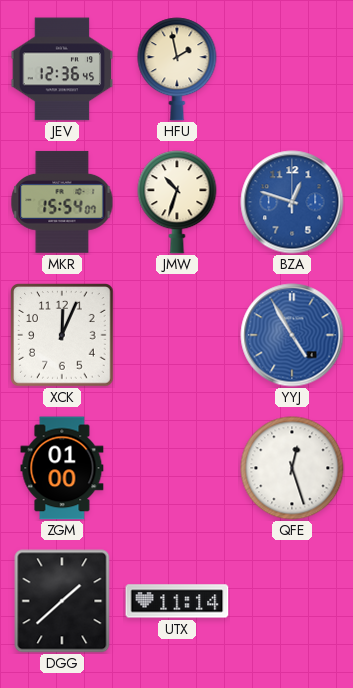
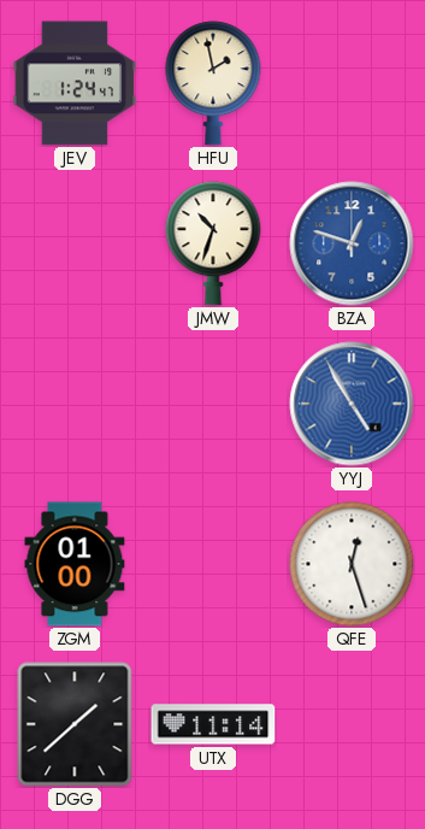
JEV: 12:36 -> 1:24 (75, 83)
MKR: 15:54 -> none (62, 202)
XCK: 12:04 -> none (62, 335)
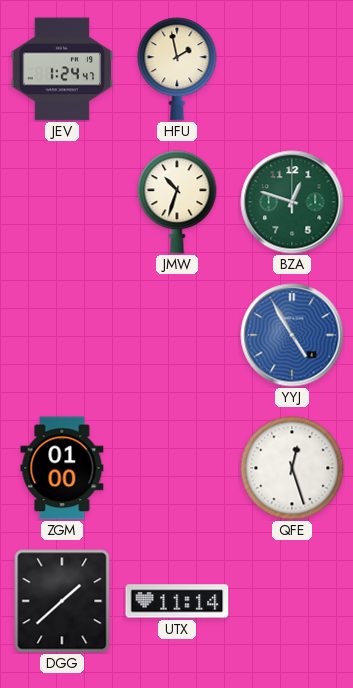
BZA dial: blue -> green (292, 202)
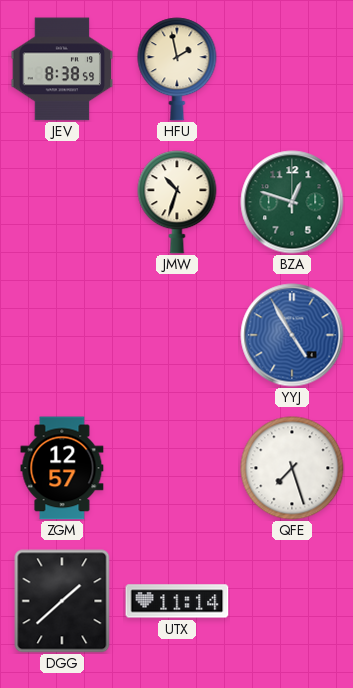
JEV: 1:24 -> 8:38 (62, 69)
ZGM: 01:00 -> 12:57 (62, 468)
QFE: 12:27 -> 7:27 (292, 468)
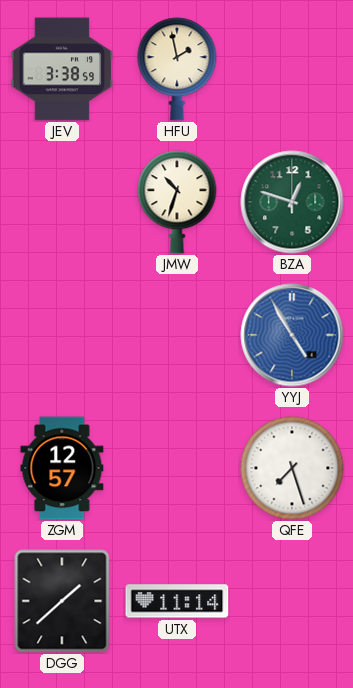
JEV: 8:38 -> 3:38 (62, 69)
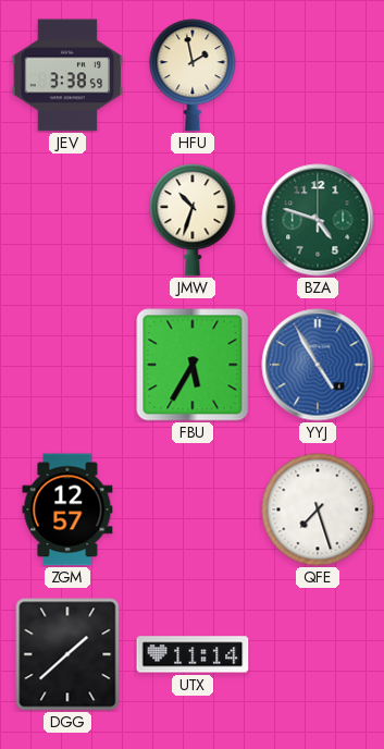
BZA: 12:48 -> 4:48 (318, 220)
FBU: none -> 5:35 (193, 365)
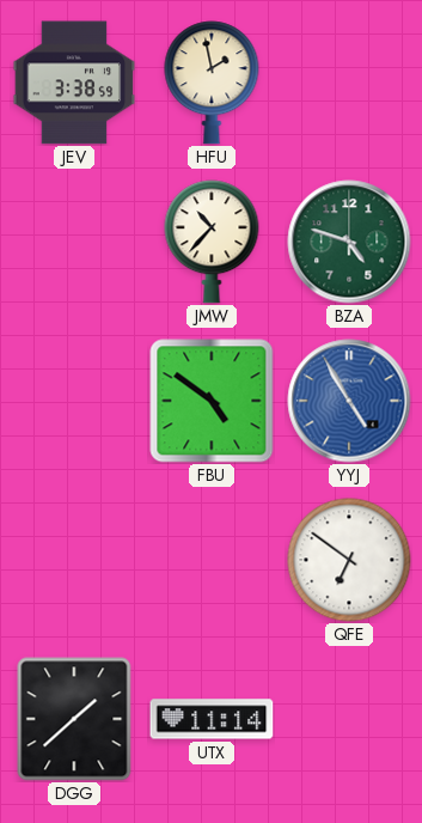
JMW: 10:33 -> 10:37 (212, 242)
FBU: 5:35 -> 4:51 (212, 401)
ZGM: 12:57 -> none (67, 509)
QFE: 7:27 -> 6:51 (349, 560)
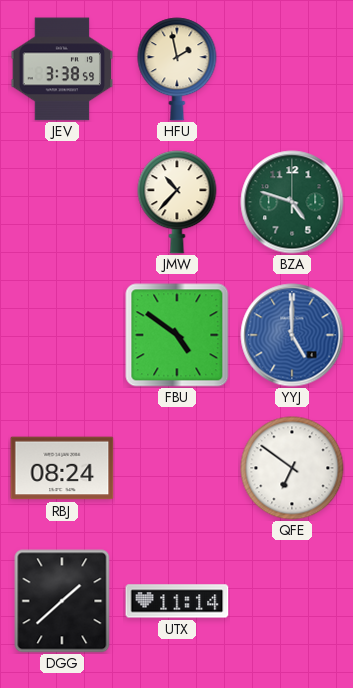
YYJ: 4:55 -> 5:00 (292, 335)
RBJ: none -> 08:24 (62, 468)
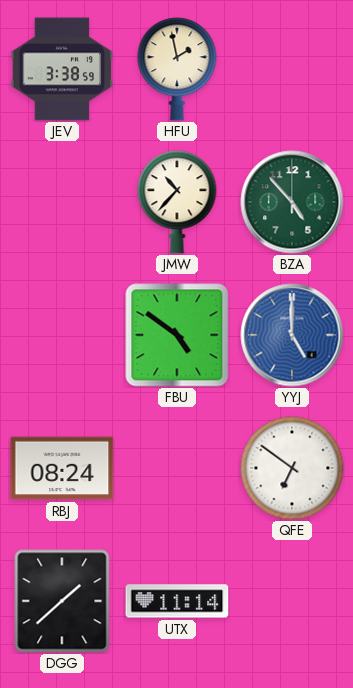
BZA: 4:48 -> 4:53 (292, 202)
